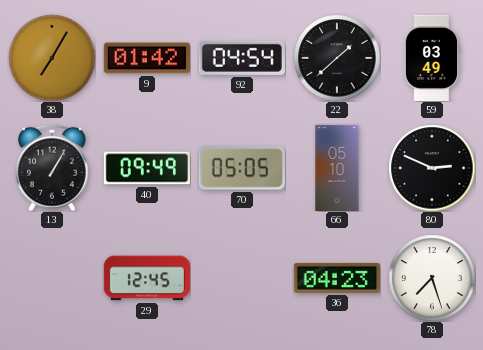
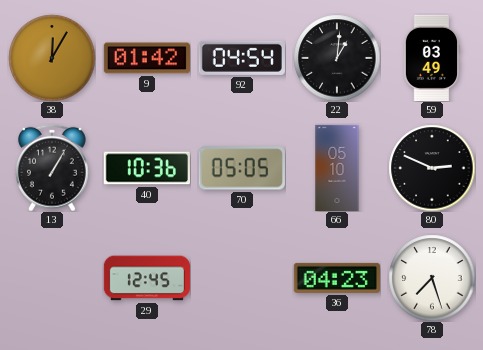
38: 7:05 -> 12:05 (52, 58)
22: 1:38 -> 1:01 (337, 58)
40: 09:49 -> 10:36 (147, 168)
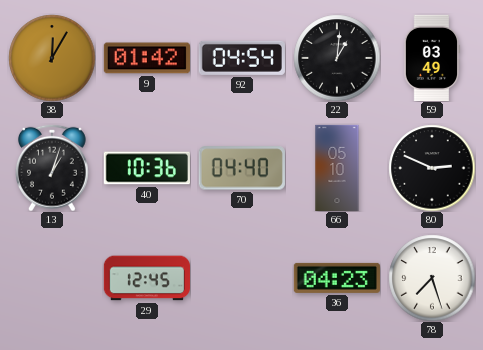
13: 1:05 -> 1:03 (53, 168)
70: 05:05 -> 04:40 (242, 168)
